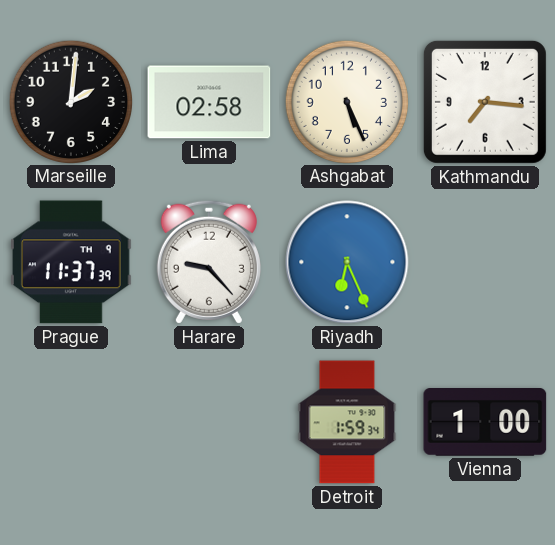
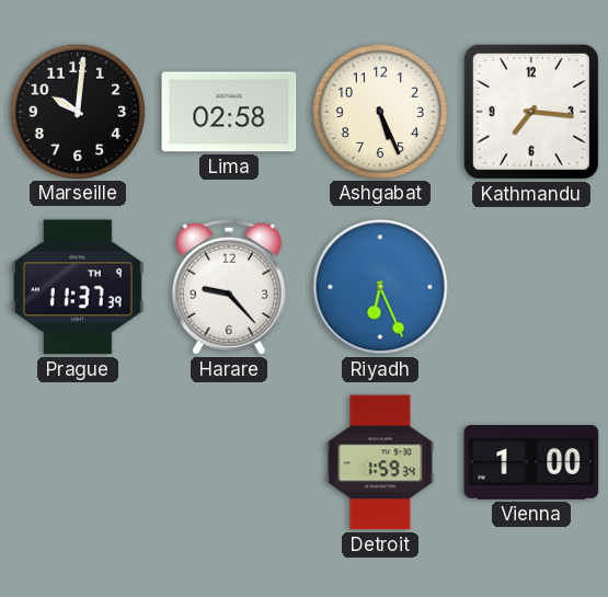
Marseille: 2:01 -> 10:01 (77, 111)
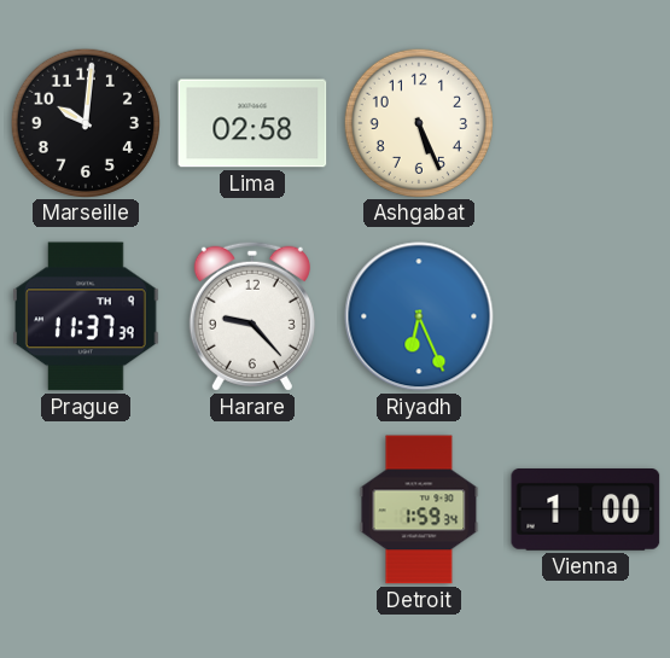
Kathmandu: 7:16 -> none (531, 112)
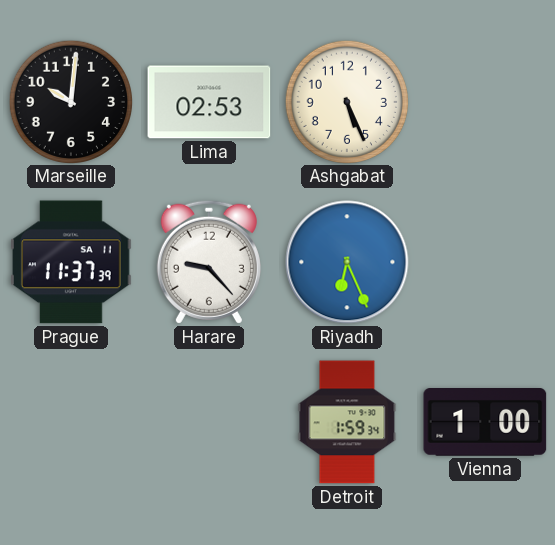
Lima: 02:58 -> 02:53 (209, 102)
Prague date: TH 9 -> SA 11 (71, 262)
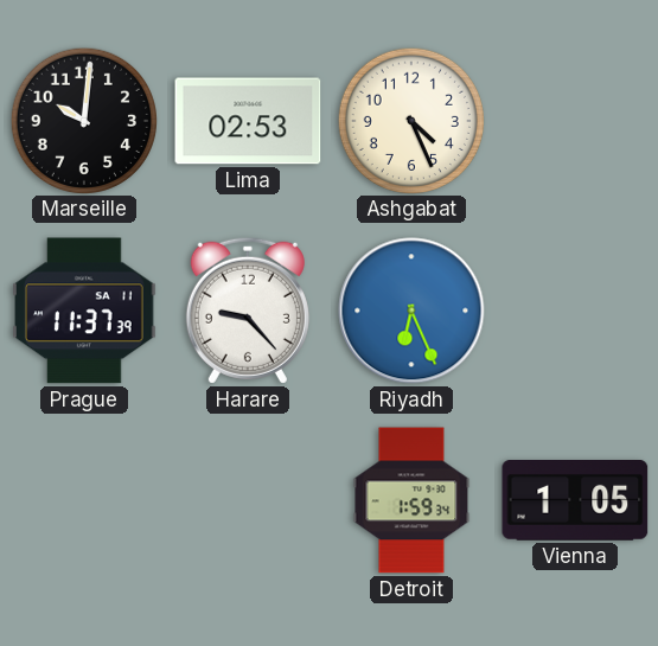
Ashgabat: 5:26 -> 4:26 (410, 120)
Vienna: 1:00 -> 1:05 (575, 501)
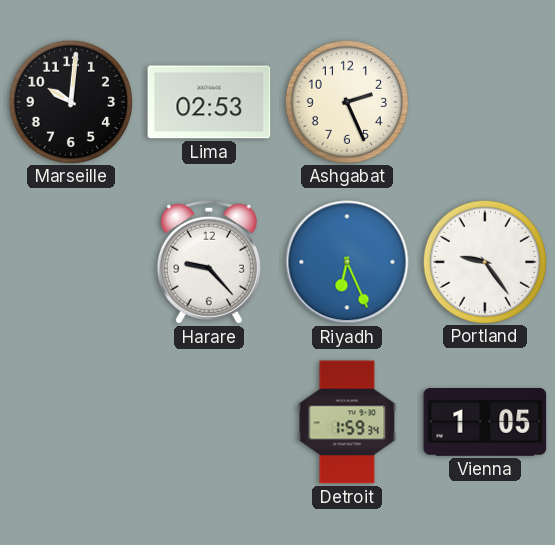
Ashgabat: 4:26 -> 2:26 (346, 101)
Prague: 11:37 -> none (84, 311)
Portland: none -> 9:24 (484, 261)
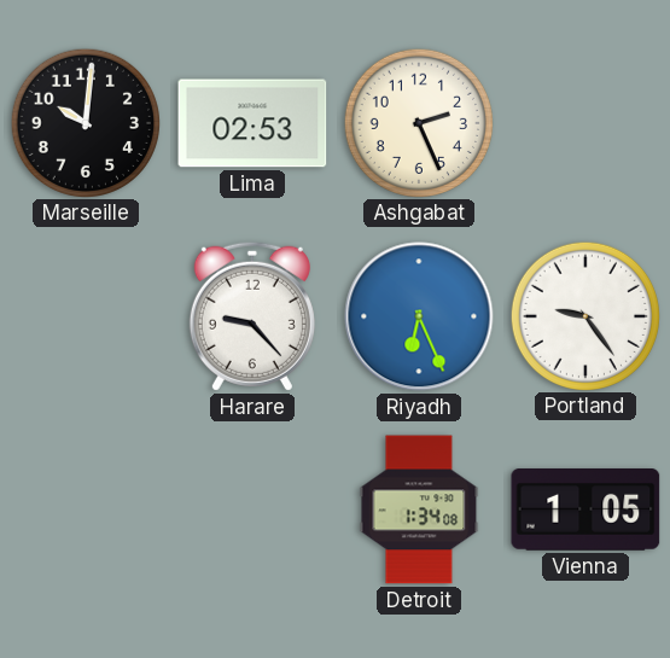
Detroit: 1:59 -> 1:34 (419, 509)
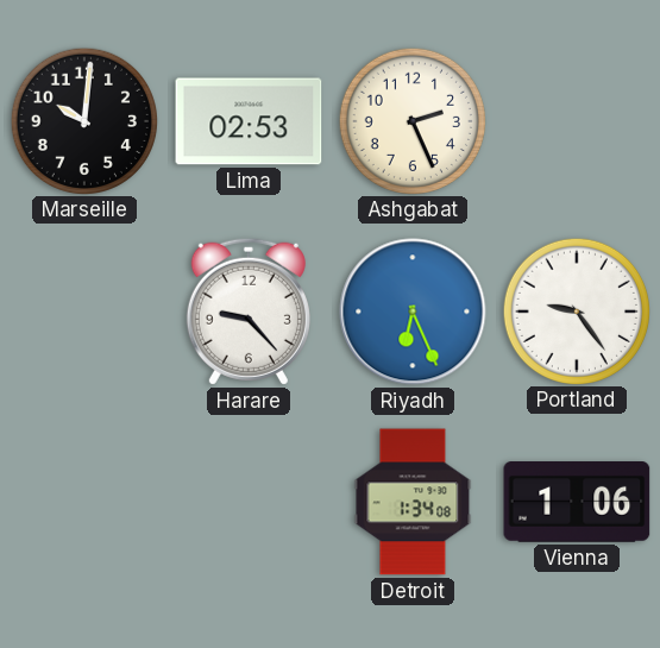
Vienna: 1:05 -> 1:06 (577, 503)
